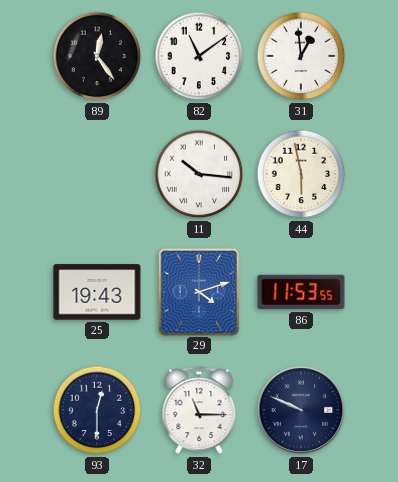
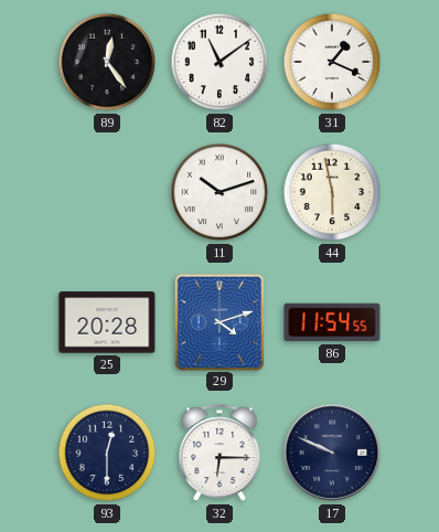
31: 12:59 -> 1:19 (332, 62)
11: 10:16 -> 10:12 (219, 192)
25: 19:43 -> 20:28 (107, 322)
86: 11:53 -> 11:54 (332, 322)
32: 11:15 -> 6:15 (219, 454)
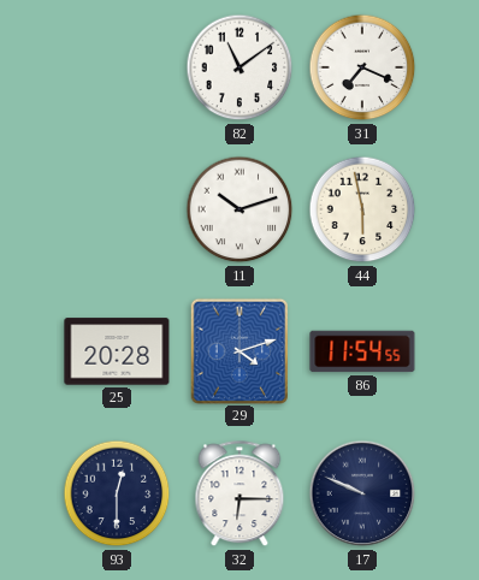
89: 12:24 -> none (107, 62)
31: 1:19 -> 7:19 (362, 67)
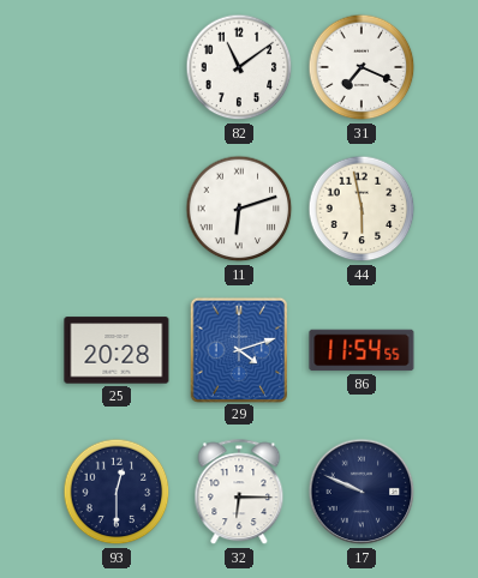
11: 10:12 -> 6:12 (239, 209)
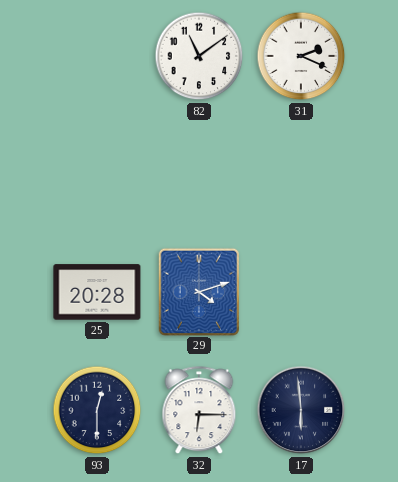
31: 7:19 -> 2:19 (301, 56)
11: 6:12 -> none (239, 209)
44: 5:58 -> none (362, 209)
86: 11:54 -> none (362, 350)
17: 9:49 -> 5:59 (301, 410)
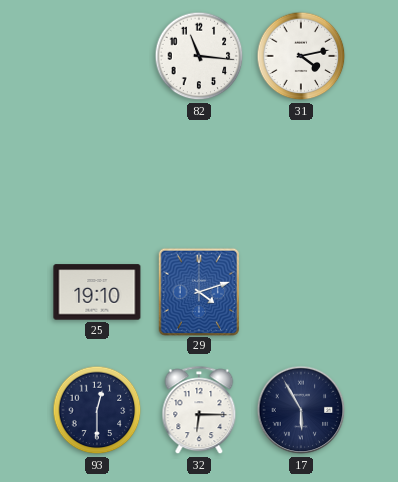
82: 11:09 -> 11:16 (199, 56)
31: 2:19 -> 4:13 (301, 56)
25: 20:28 -> 19:10 (97, 292)
17: 5:59 -> 5:55 (301, 410)
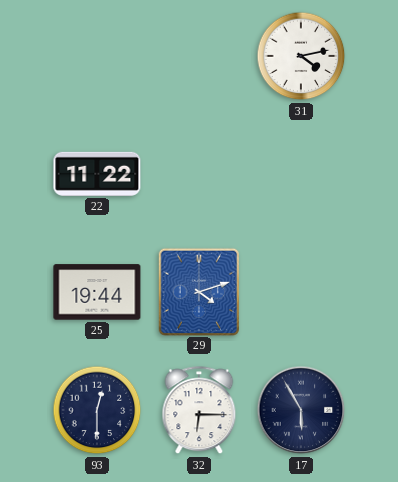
82: 11:16 -> none (199, 56)
22: none -> 11:22 (97, 174)
25: 19:10 -> 19:44 (97, 292)
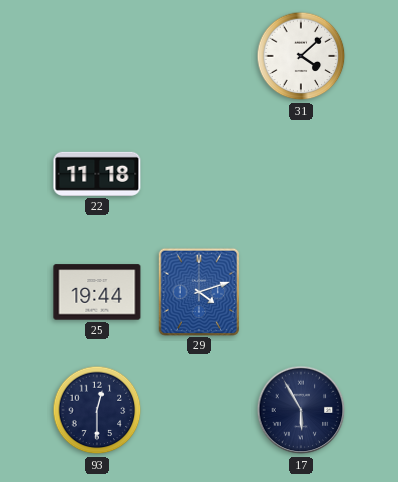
31: 4:13 -> 4:08 (301, 56)
22: 11:22 -> 11:18 (97, 174)
32: 6:15 -> none (199, 411)
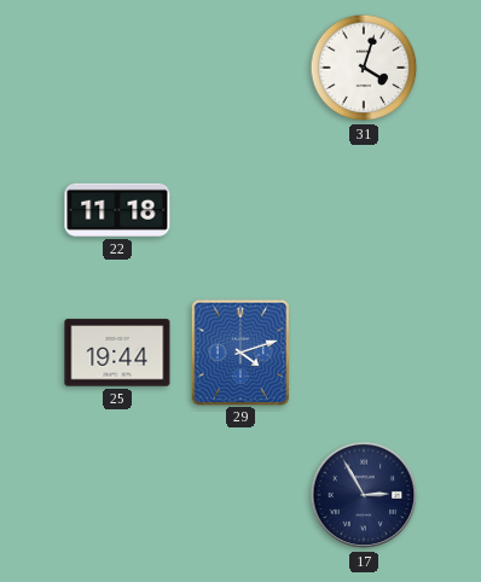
31: 4:08 -> 4:03 (364, 68)
93: 12:30 -> none (97, 410)
17: 5:55 -> 2:55 (364, 495)
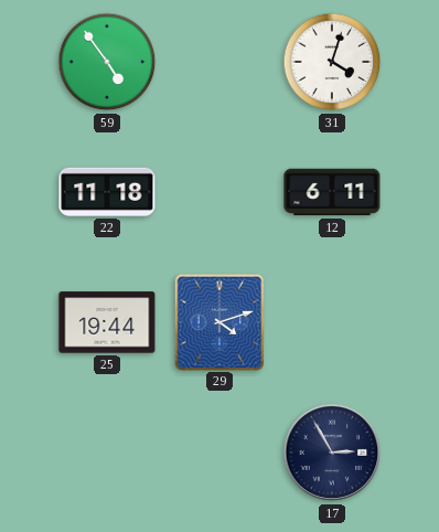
59: none -> 4:54 (107, 62)
12: none -> 6:11 (332, 192)
